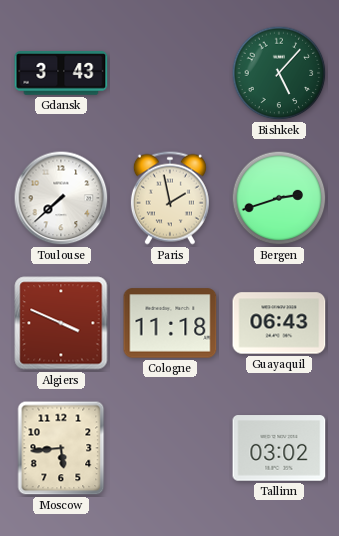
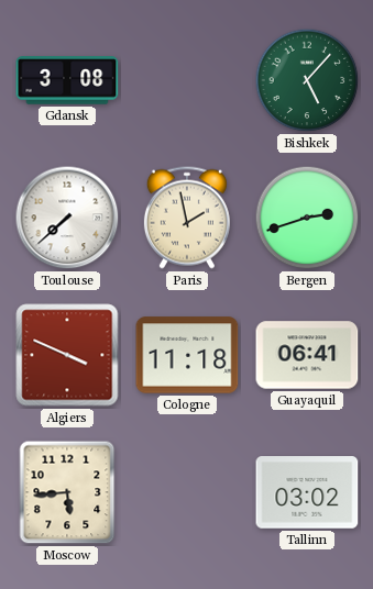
Gdansk: 3:43 -> 3:08 (67, 80)
Guayaquil: 06:43 -> 06:41 (307, 355)
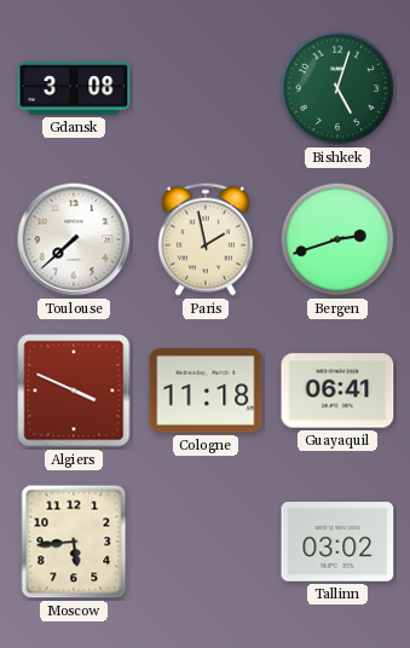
Bishkek: 5:07 -> 5:03 (337, 88)
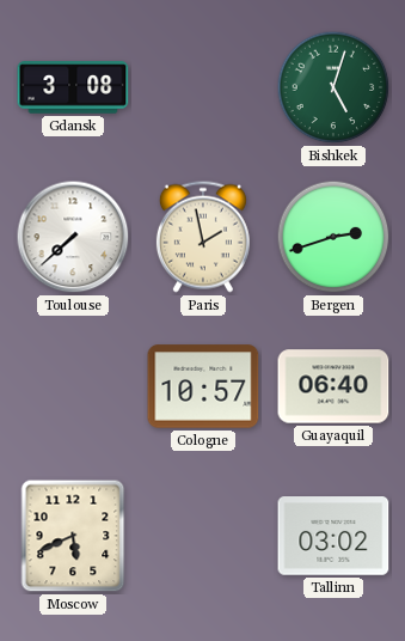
Algiers: 3:49 -> none (74, 390)
Cologne: 11:18 -> 10:57 (203, 386)
Guayaquil: 06:41 -> 06:40 (333, 386)
Moscow: 5:44 -> 5:41 (73, 536)
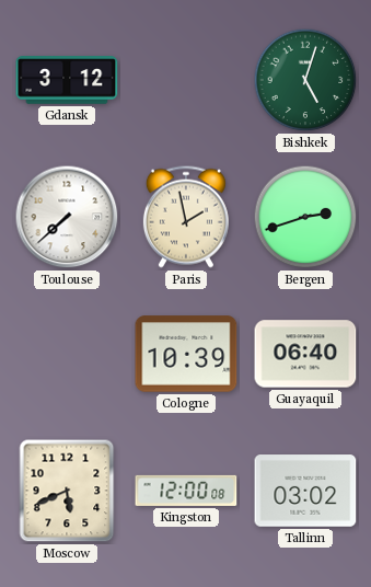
Gdansk: 3:08 -> 3:12 (67, 80)
Cologne: 10:57 -> 10:39 (186, 354)
Kingston: none -> 12:00 (186, 491)
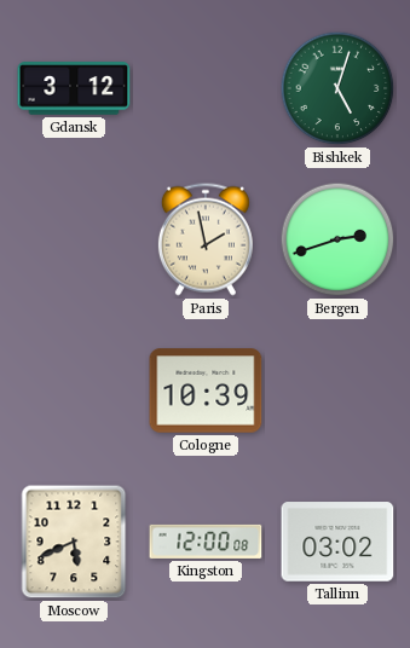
Toulouse: 7:38 -> none (67, 217)
Guayaquil: 06:40 -> none (305, 354)
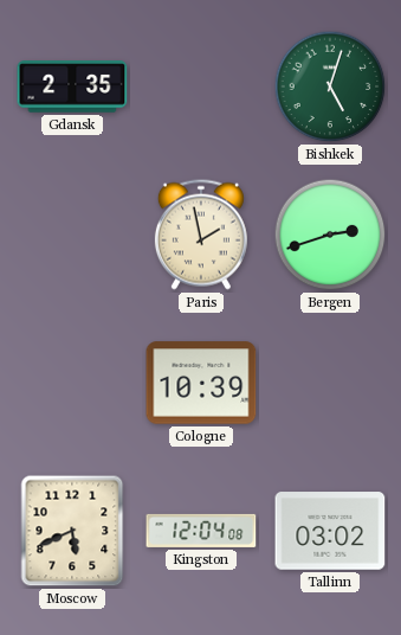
Gdansk: 3:12 -> 2:35 (72, 86)
Kingston: 12:00 -> 12:04 (201, 531)
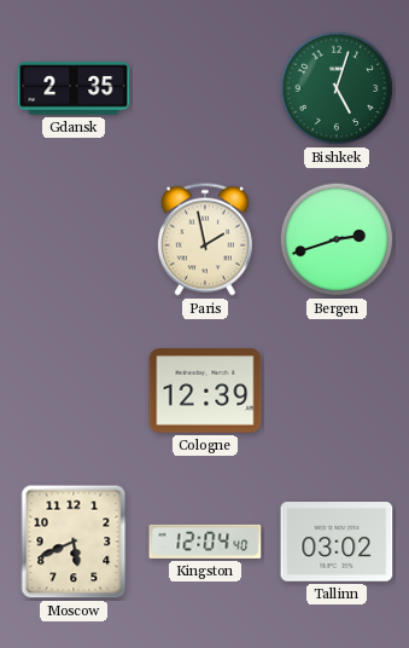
Cologne: 10:39 -> 12:39 (205, 390)
Kingston: 12:04:08 -> 12:04:40 (205, 542)
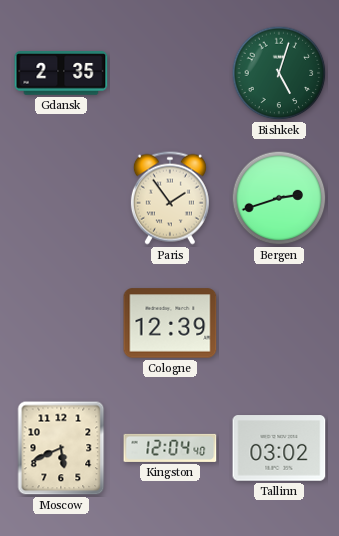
Paris: 1:58 -> 1:54 (170, 198)
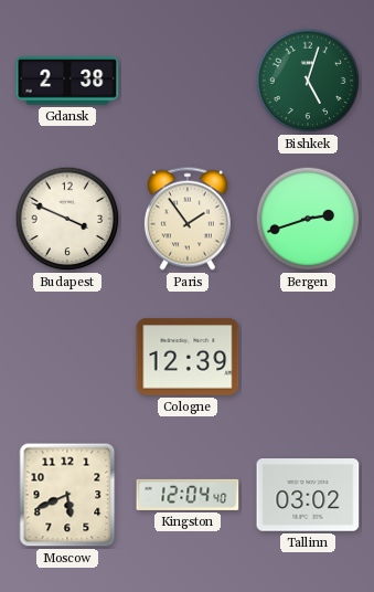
Gdansk: 2:35 -> 2:38 (67, 81)
Budapest: none -> 3:49 (67, 219)
